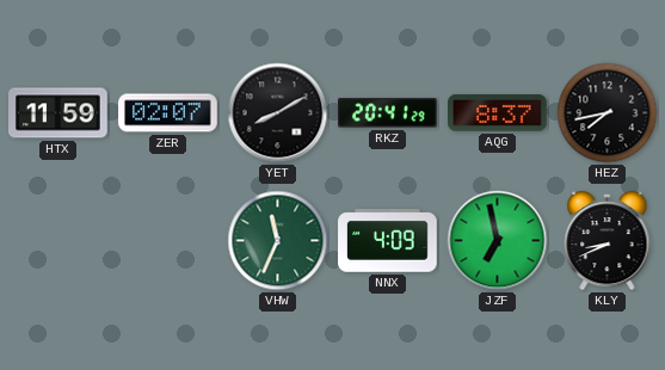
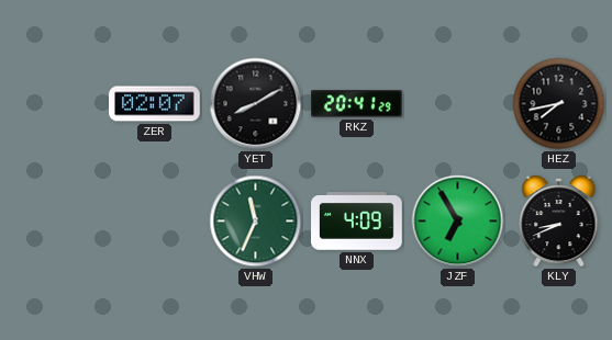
HTX: 11:59 -> none (59, 113)
AQG: 8:37 -> none (498, 113)
JZF: 6:58 -> 6:55 (458, 222)
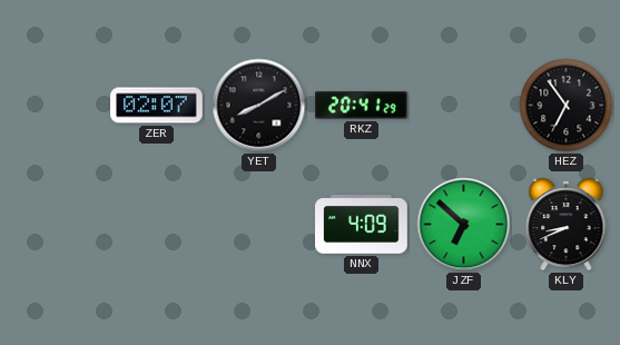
HEZ: 7:43 -> 6:54 (567, 106)
VHW: 11:34 -> none (256, 222)
JZF: 6:55 -> 6:52 (464, 225)
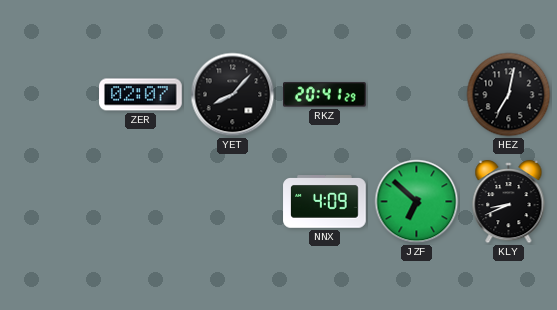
YET: 8:10 -> 8:07 (233, 95)
HEZ: 6:54 -> 7:02 (509, 95)
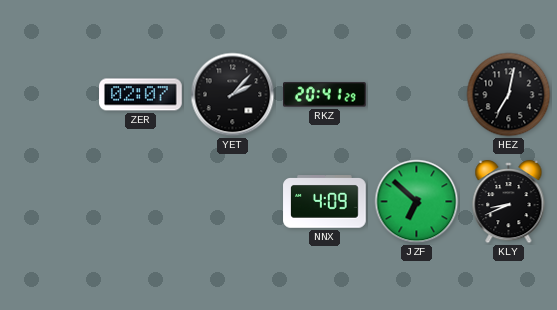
YET: 8:07 -> 2:07 (233, 95)
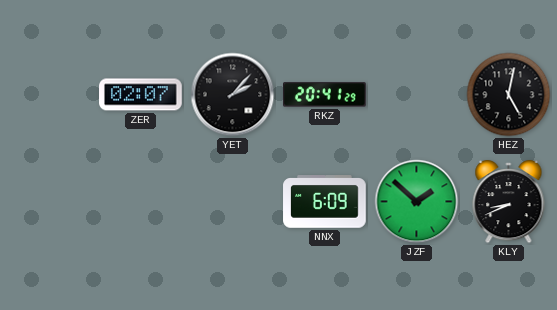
HEZ: 7:02 -> 5:02 (509, 95)
NNX: 4:09 -> 6:09 (325, 202)
JZF: 6:52 -> 1:52 (417, 202)
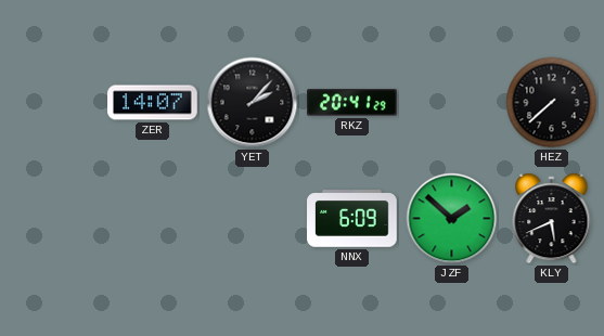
ZER: 02:07 -> 14:07 (153, 103)
HEZ: 5:02 -> 7:38 (552, 103)
KLY: 8:41 -> 5:41 (552, 219)
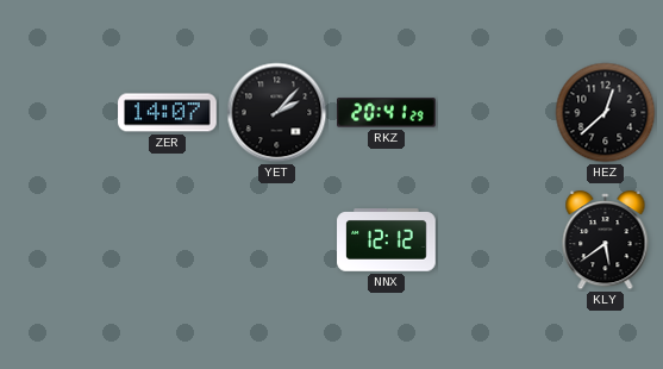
HEZ: 7:38 -> 12:38 (606, 113)
NNX: 6:09 -> 12:12 (387, 240)
JZF: 1:52 -> none (452, 219)
KLY: 5:41 -> 5:39 (606, 240)
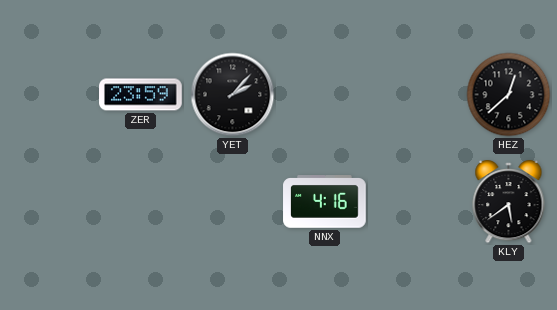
ZER: 14:07 -> 23:59 (141, 95)
RKZ: 20:41 -> none (387, 113)
NNX: 12:12 -> 4:16 (325, 202)
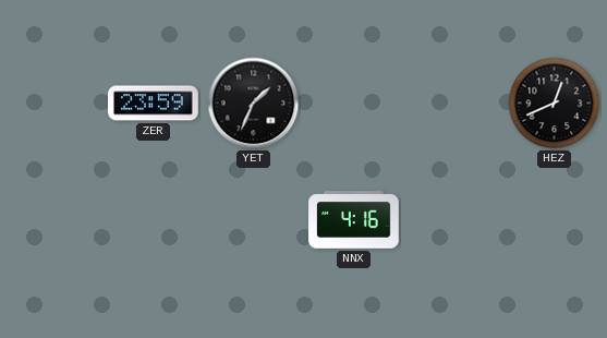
YET: 2:07 -> 1:34 (254, 104)
HEZ: 12:38 -> 12:41 (555, 104)
KLY: 5:39 -> none (509, 202)
